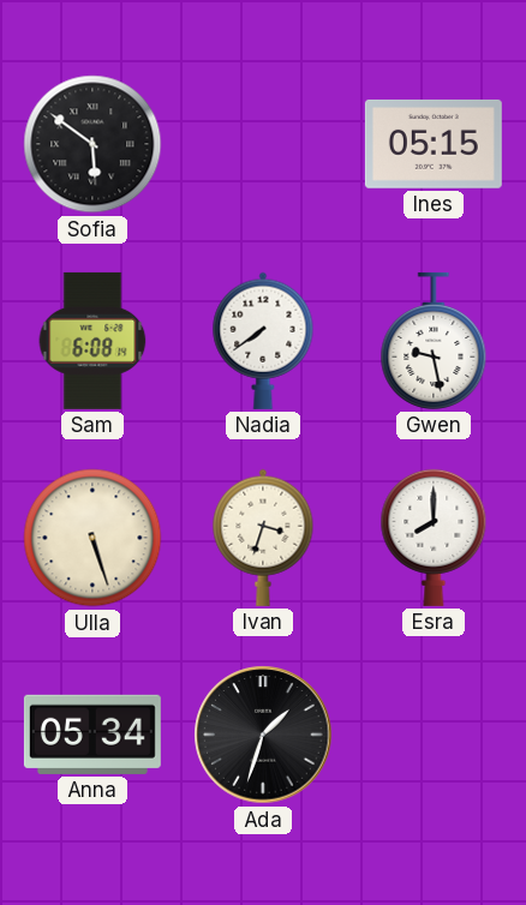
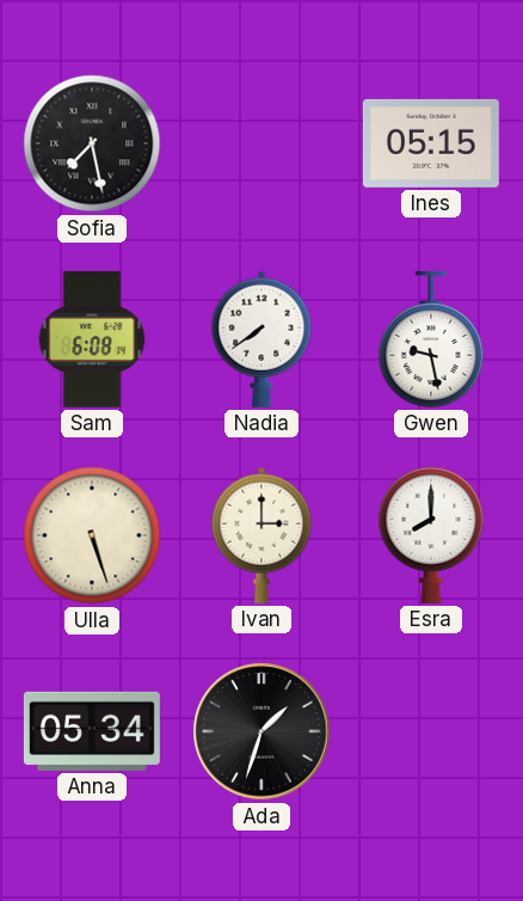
Sofia: 5:51 -> 7:28 (92, 143)
Ivan: 3:33 -> 3:00 (261, 535)
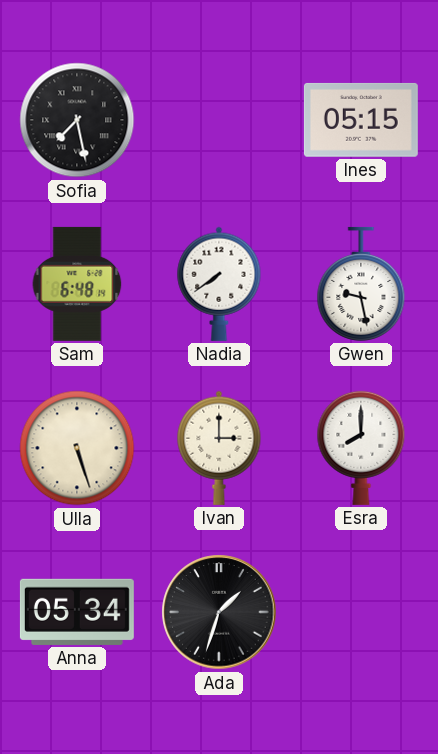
Sam: 6:08 -> 6:48 (77, 284)
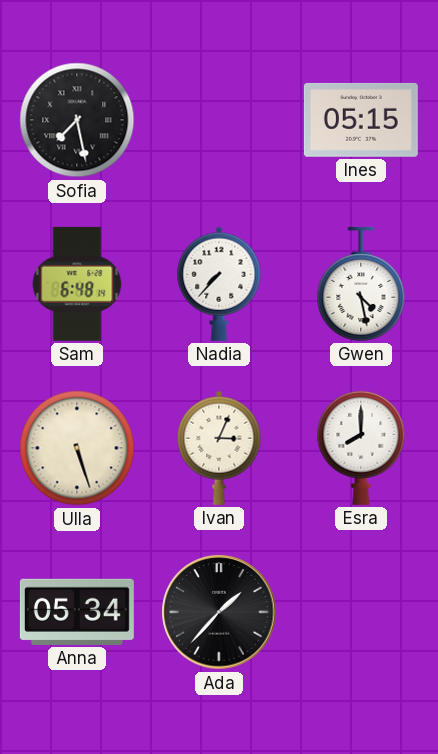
Nadia: 7:39 -> 7:37 (219, 284)
Gwen: 9:28 -> 4:28 (361, 284)
Ivan: 3:00 -> 3:04 (219, 448)
Ada: 1:33 -> 1:37 (219, 612)
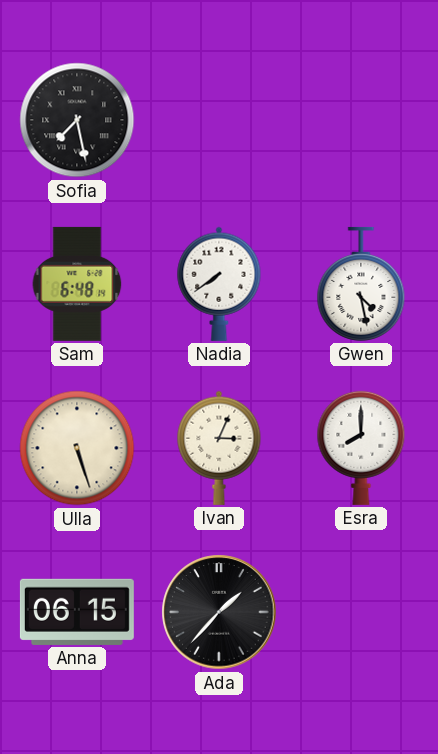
Ines: 05:15 -> none (361, 120)
Nadia: 7:37 -> 7:39 (219, 284)
Anna: 05:34 -> 06:15 (77, 612)
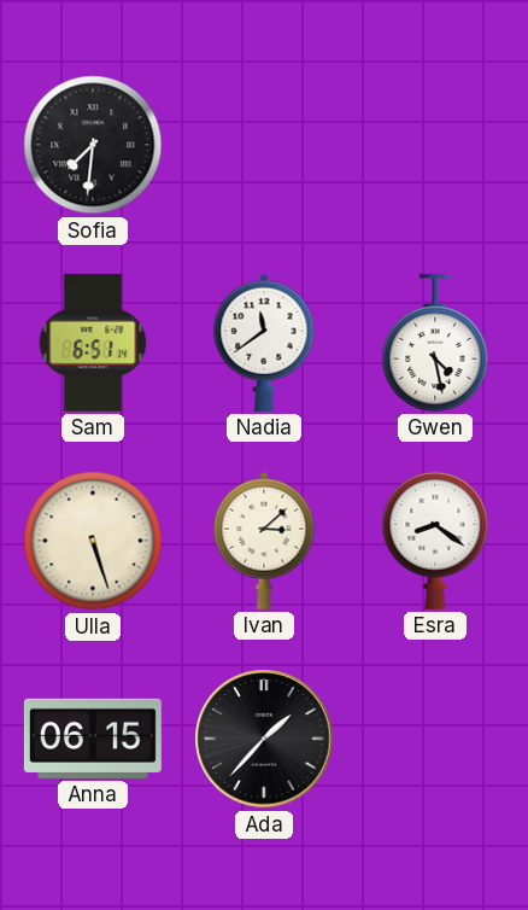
Sofia: 7:28 -> 7:31 (93, 145)
Sam: 6:48 -> 6:51 (93, 343)
Nadia: 7:39 -> 11:39 (264, 343)
Ivan: 3:04 -> 3:08 (264, 541)
Esra: 8:00 -> 8:21 (435, 541)
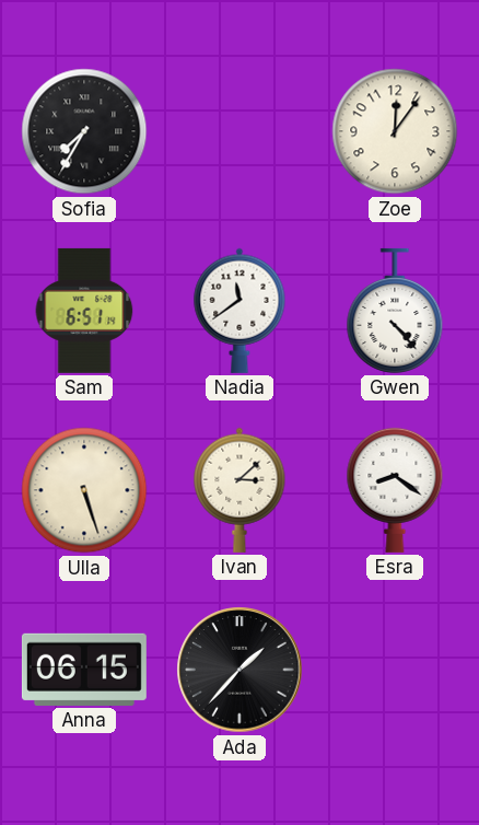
Sofia: 7:31 -> 7:35 (84, 131)
Zoe: none -> 12:06 (395, 131)
Gwen: 4:28 -> 4:23 (395, 311)
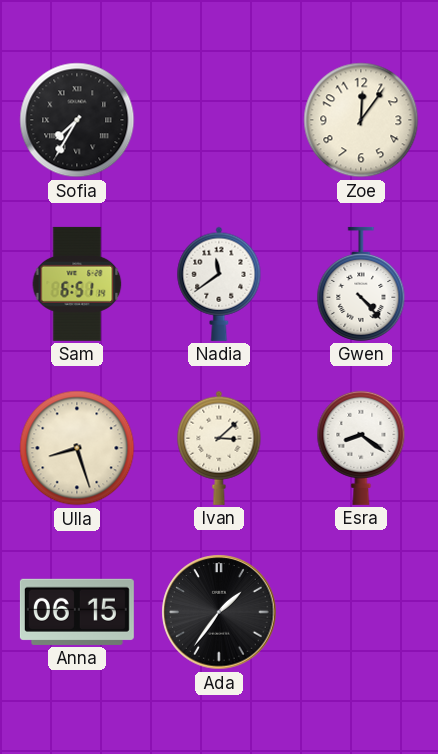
Ulla: 5:27 -> 8:27 (77, 448)
Ada: 1:37 -> 1:36 (219, 612)
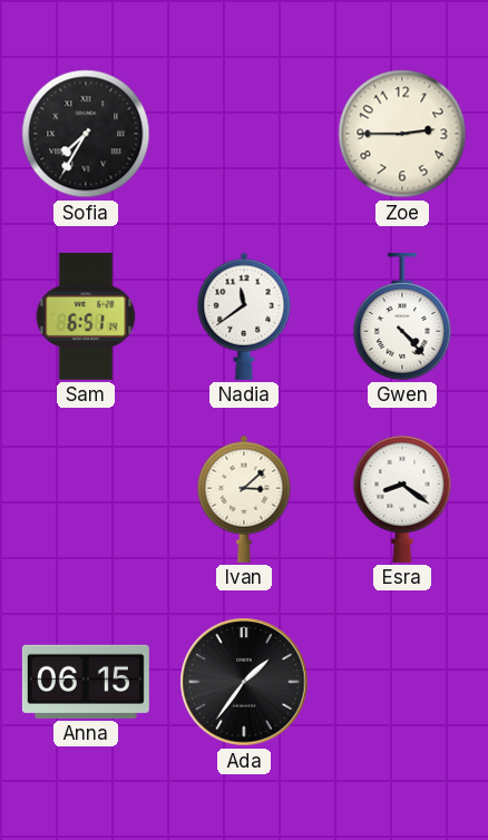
Zoe: 12:06 -> 2:45 (402, 134)
Ulla: 8:27 -> none (77, 448)
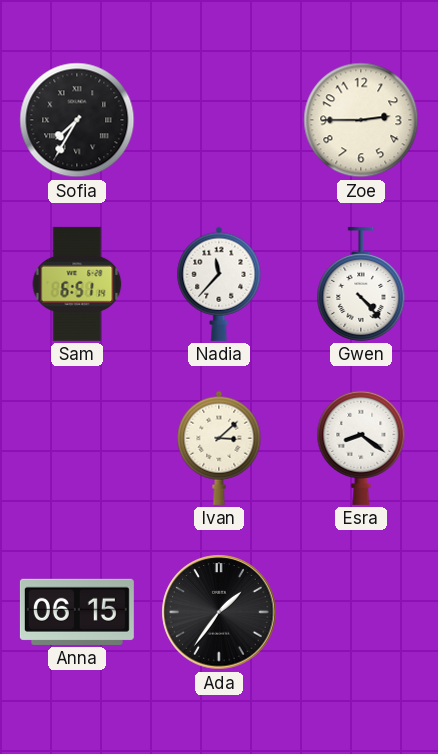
Nadia: 11:39 -> 11:37 (219, 284)
